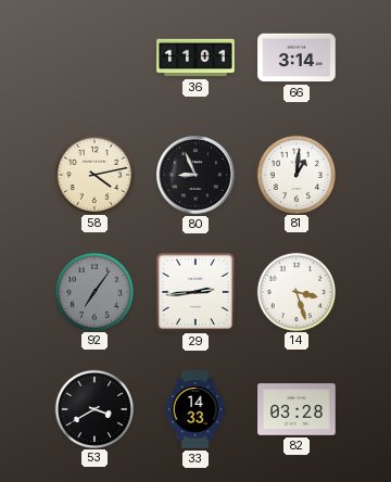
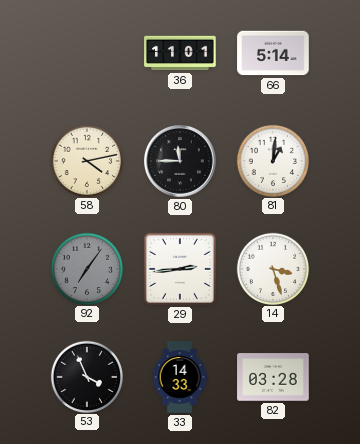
66: 3:14 -> 5:14 (273, 53)
80: 8:56 -> 11:45 (180, 161)
53: 3:40 -> 3:56 (86, 376)
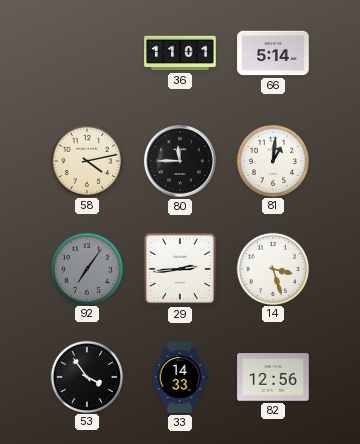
53: 3:56 -> 3:54 (86, 376)
82: 03:28 -> 12:56 (273, 377)
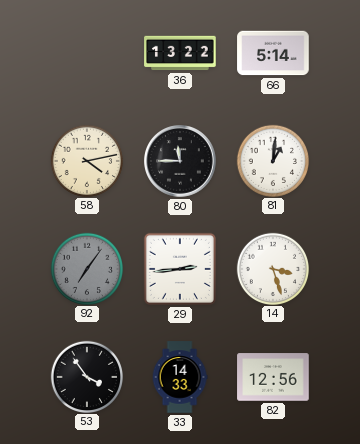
36: 11:01 -> 13:22 (180, 53)
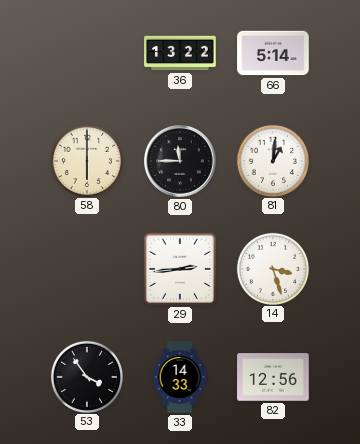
58: 4:13 -> 6:00 (86, 160)
92: 7:06 -> none (86, 268)
